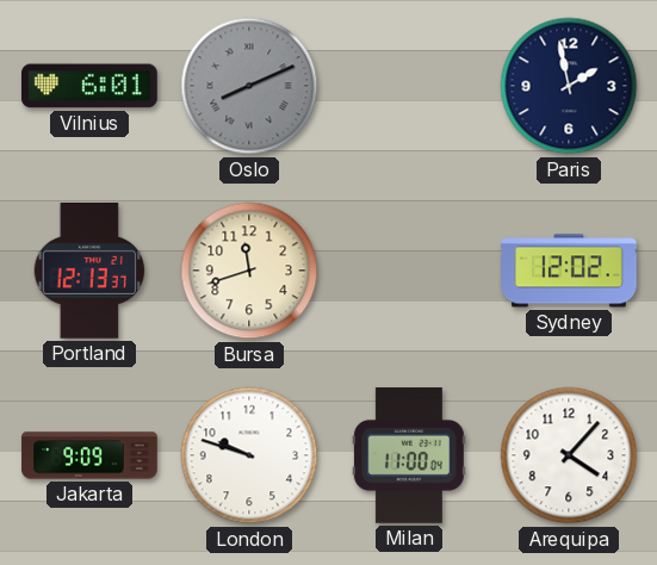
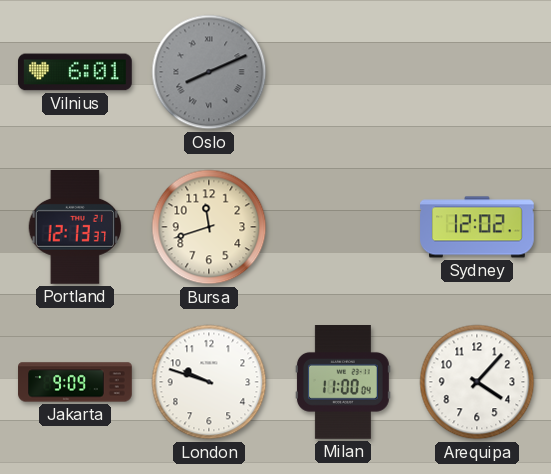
Paris: 1:58 -> none (569, 86)
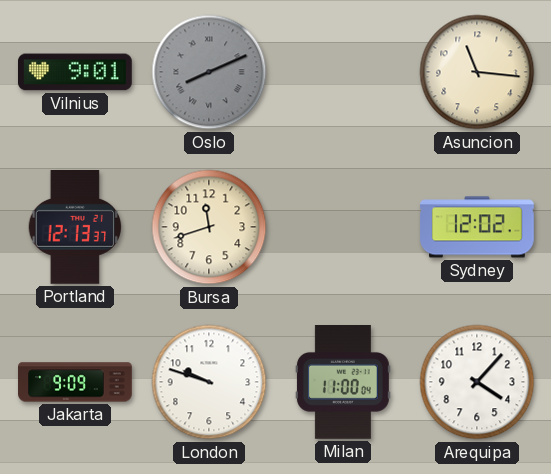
Vilnius: 6:01 -> 9:01 (76, 72)
Asuncion: none -> 11:16 (477, 72)
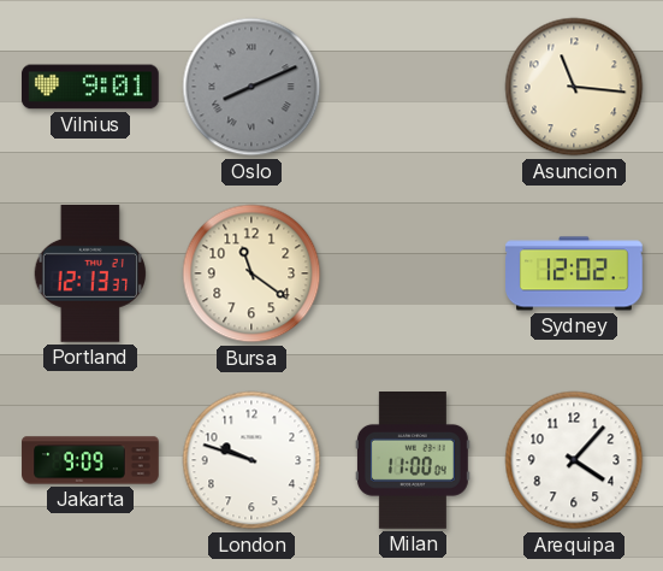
Bursa: 11:42 -> 11:21 (251, 273)
